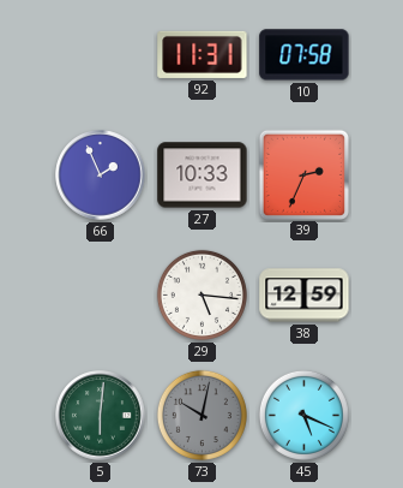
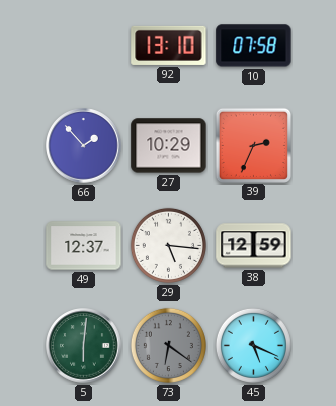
92: 11:31 -> 13:10 (169, 45)
66: 1:56 -> 1:53 (84, 146)
27: 10:33 -> 10:29 (169, 146)
49: none -> 12:37 (84, 246)
73: 10:02 -> 6:21 (168, 345)
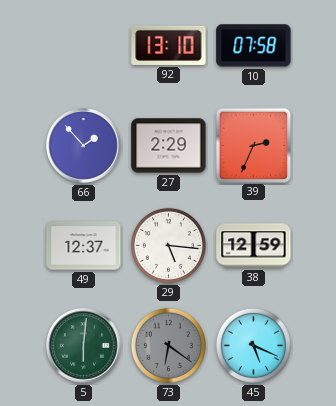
27: 10:29 -> 2:29 (169, 146)
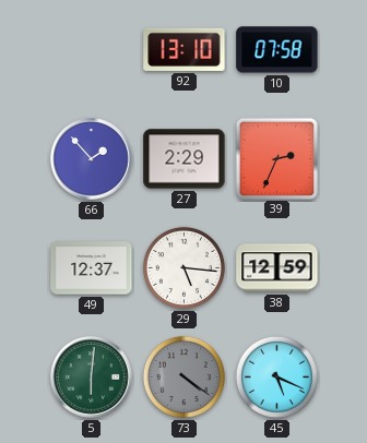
73: 6:21 -> 4:21 (183, 376)
